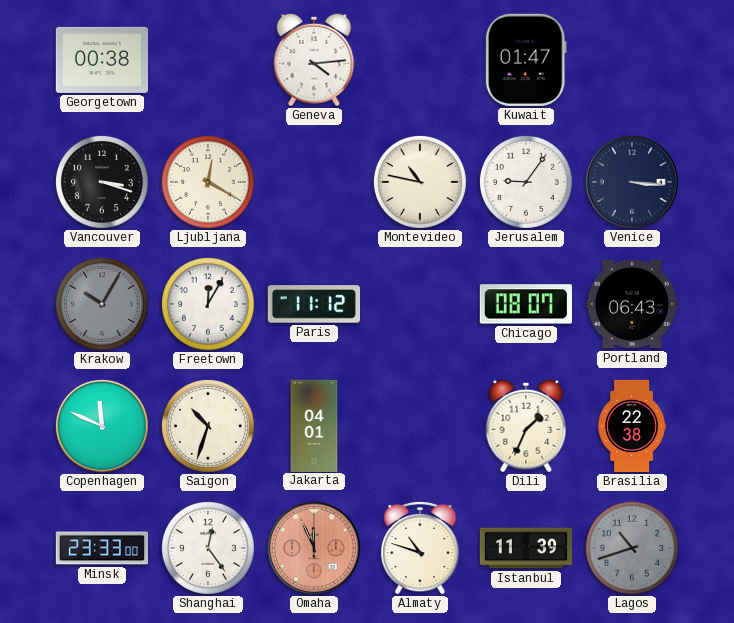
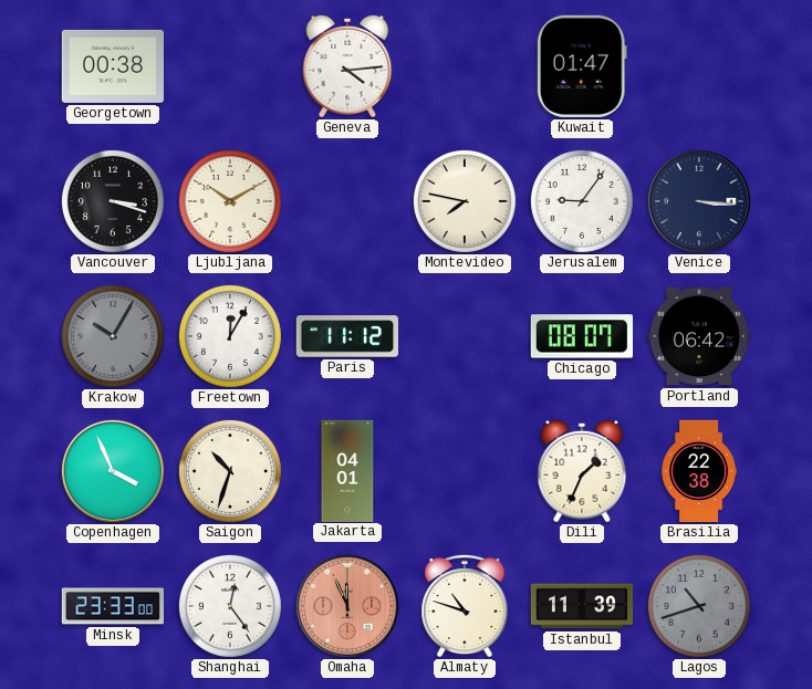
Ljubljana: 12:20 -> 10:10 (230, 201)
Montevideo: 10:47 -> 7:47 (465, 201)
Portland: 06:43 -> 06:42 (699, 336)
Copenhagen: 11:49 -> 3:56 (113, 471)
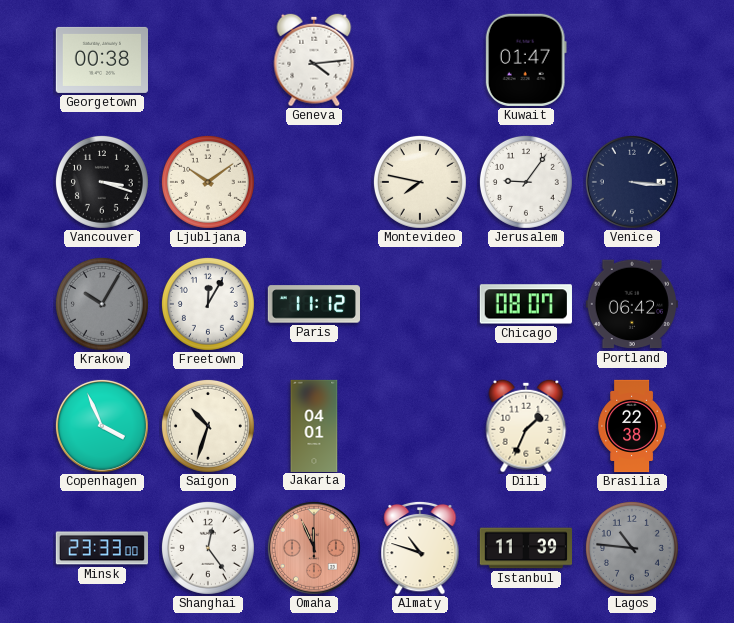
Ljubljana: 10:10 -> 10:09 (208, 182)
Lagos: 10:42 -> 10:46 (632, 548)
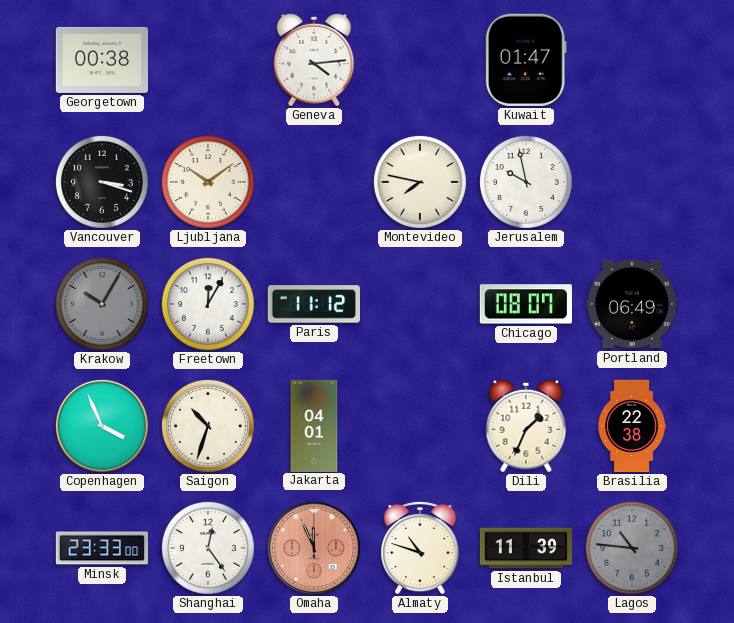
Jerusalem: 9:06 -> 9:58 (526, 182)
Venice: 3:16 -> none (632, 182)
Portland: 06:42 -> 06:49 (632, 304)
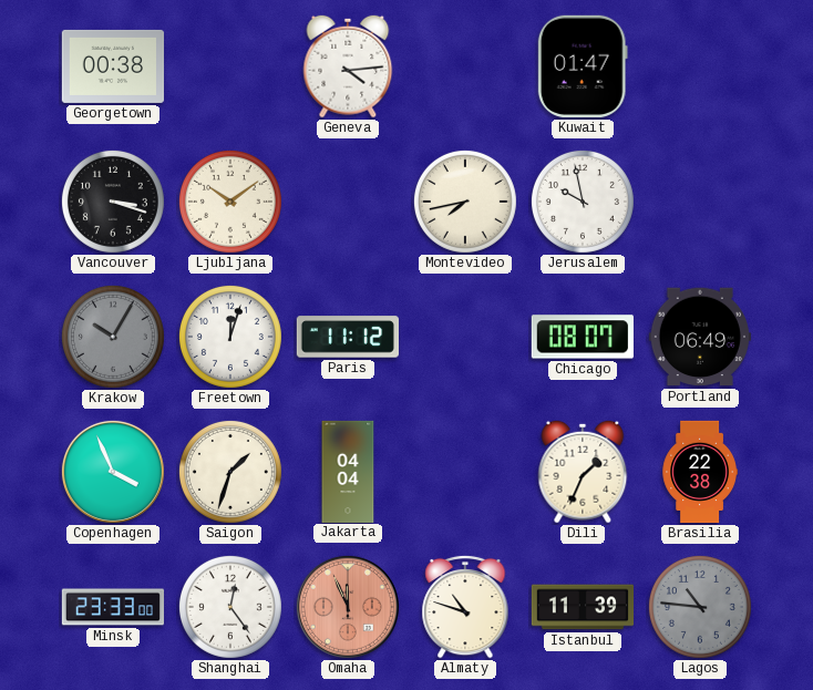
Montevideo: 7:47 -> 7:43 (465, 202)
Freetown: 12:05 -> 12:03 (230, 337)
Saigon: 10:33 -> 1:33 (230, 472)
Jakarta: 04:01 -> 04:04 (348, 471)
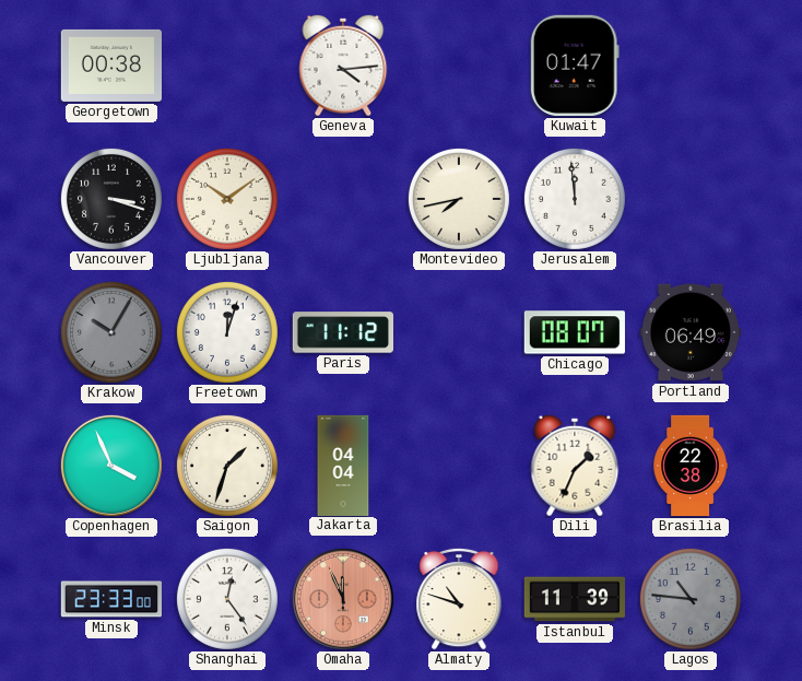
Jerusalem: 9:58 -> 11:59 (575, 199)
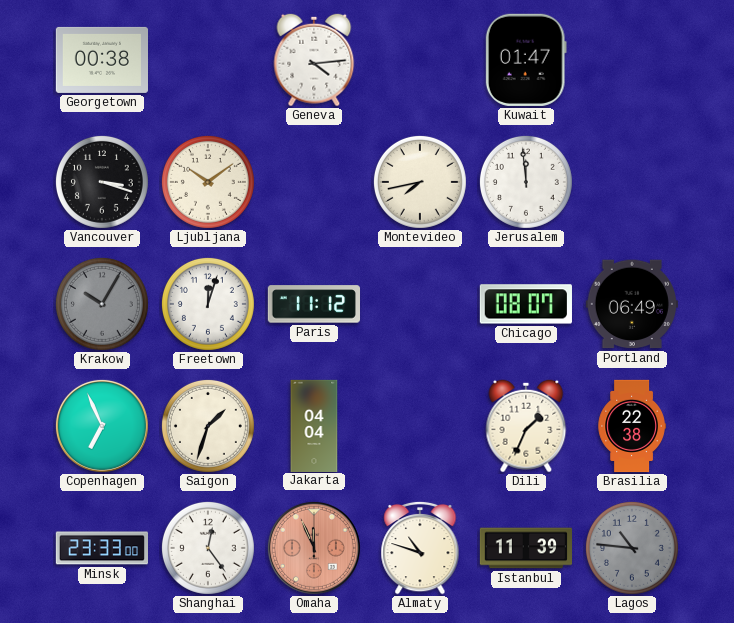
Copenhagen: 3:56 -> 6:56 (102, 426)
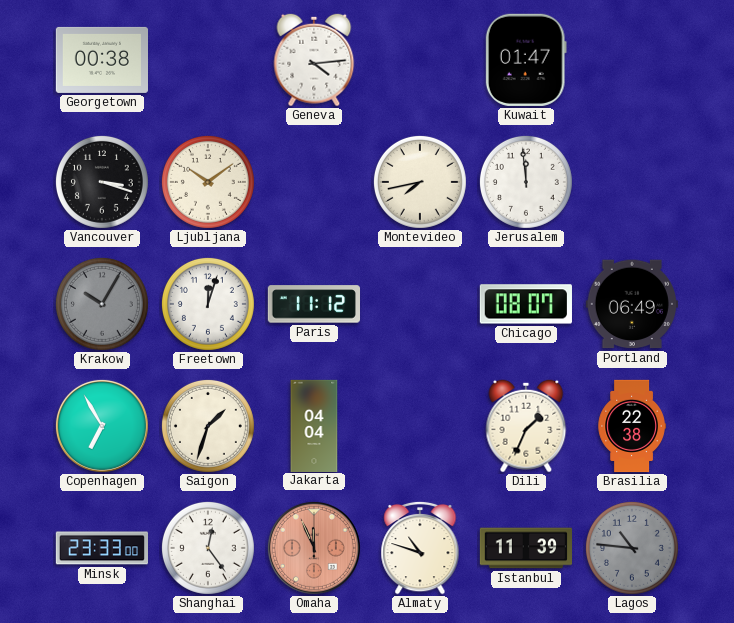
Copenhagen: 6:56 -> 6:55 (102, 426)
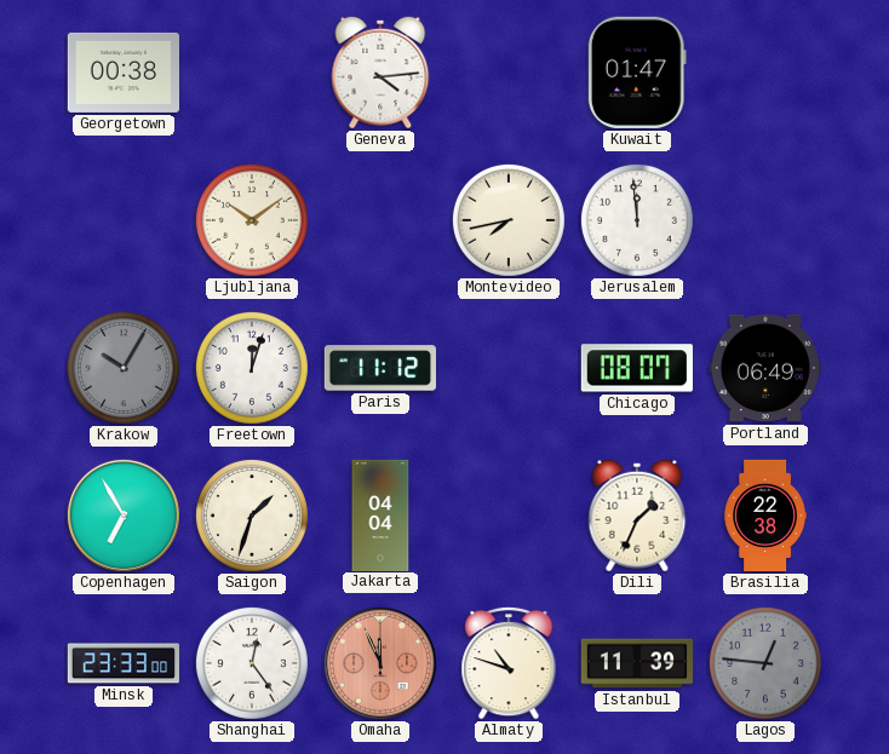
Vancouver: 3:18 -> none (102, 182)
Lagos: 10:46 -> 12:46 (765, 663)
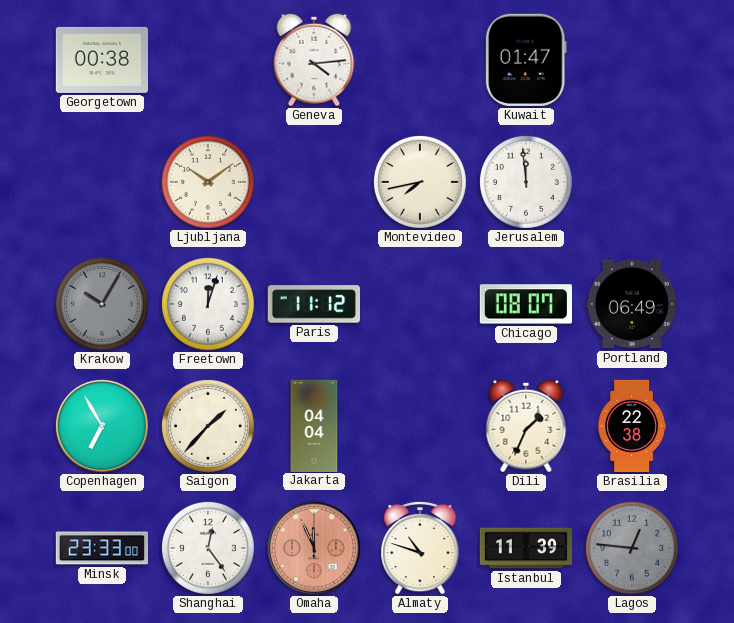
Saigon: 1:33 -> 1:37 (208, 426)
